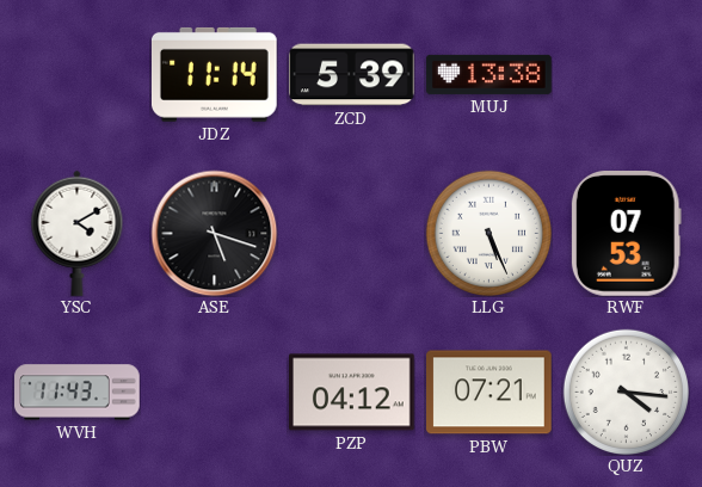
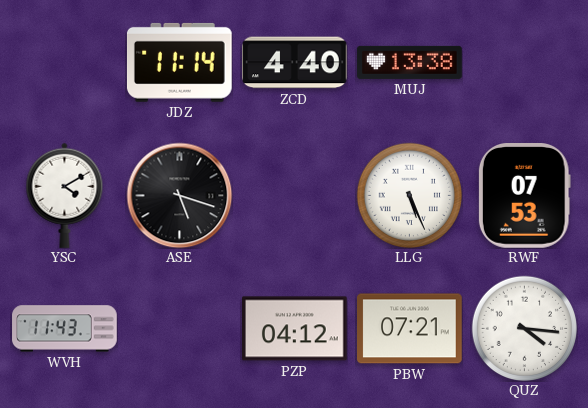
ZCD: 5:39 -> 4:40 (295, 63)
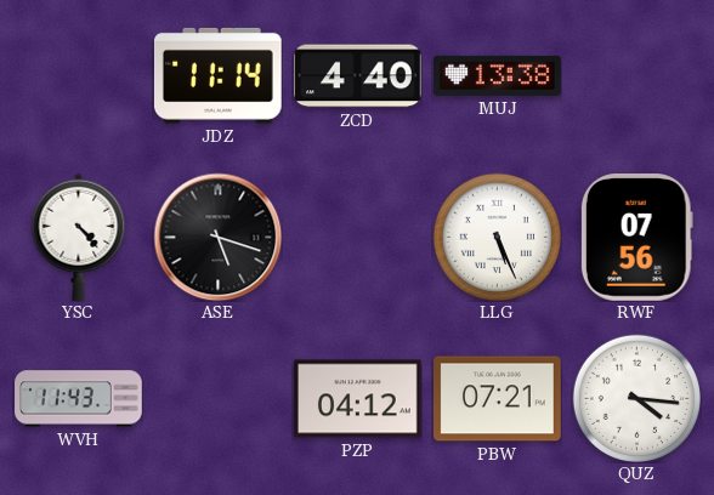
YSC: 4:10 -> 4:23 (79, 237)
RWF: 07:53 -> 07:56 (636, 238)
